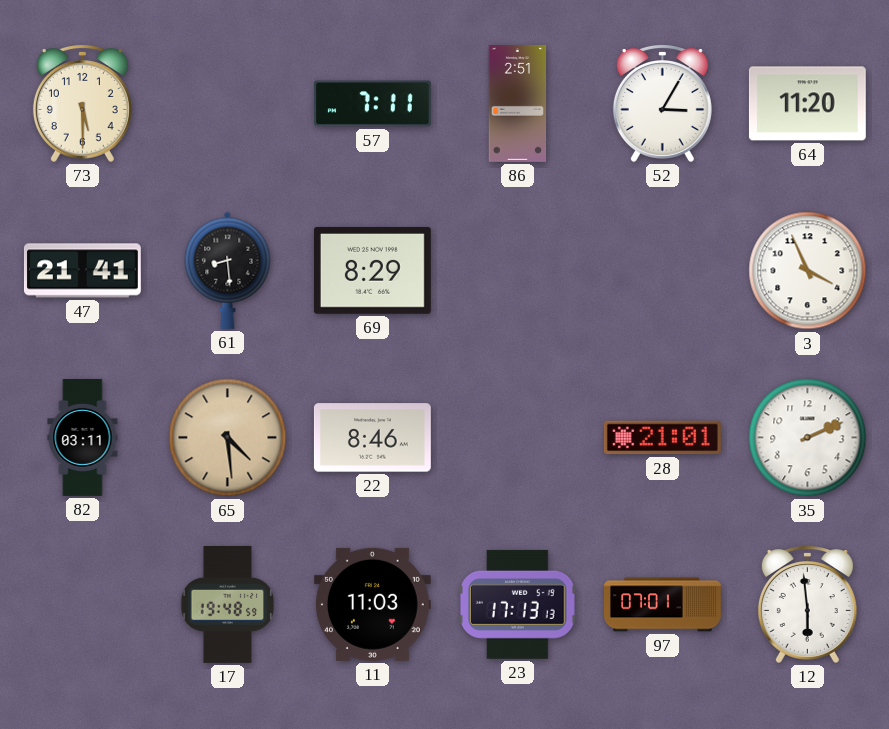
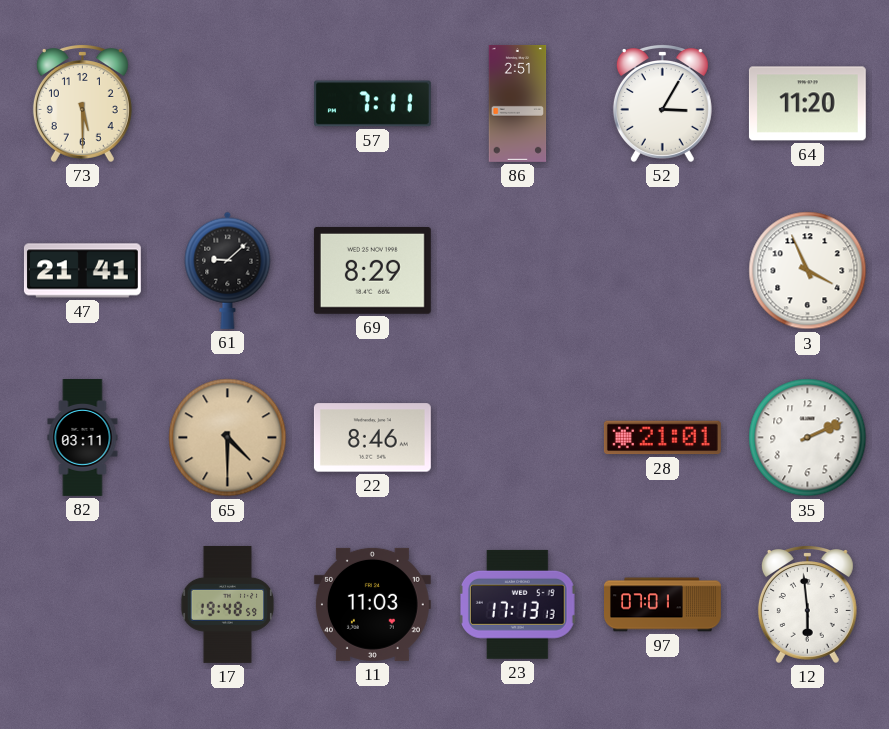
61: 8:29 -> 9:08 (228, 270)
65: 4:29 -> 4:30 (228, 438)
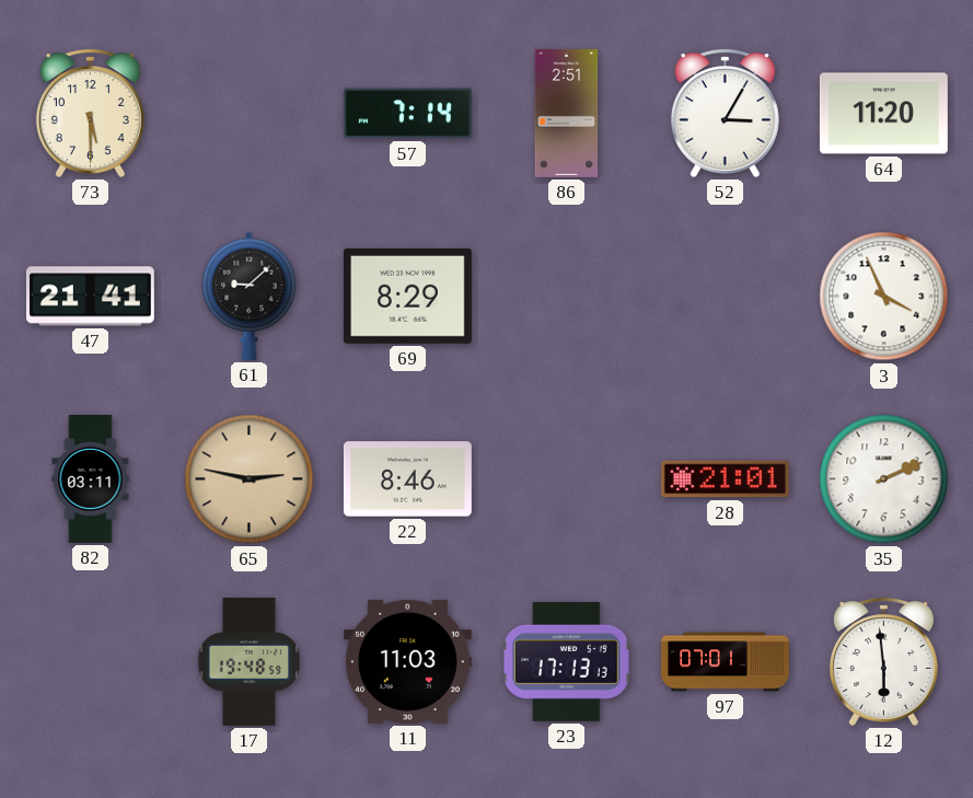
57: 7:11 -> 7:14 (407, 114)
65: 4:30 -> 2:47 (250, 479)
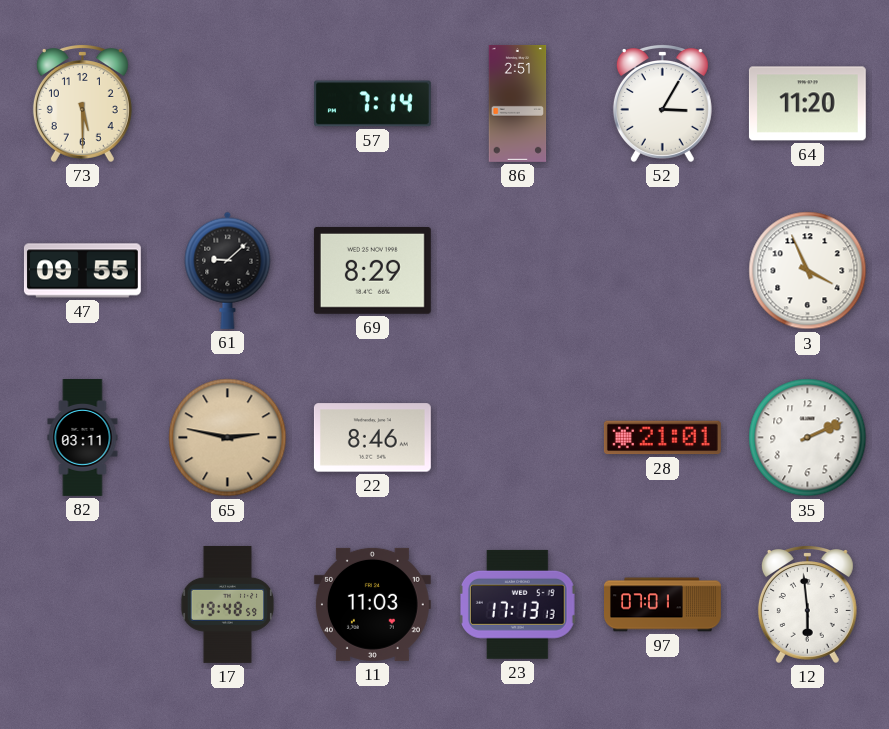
47: 21:41 -> 09:55 (82, 271)
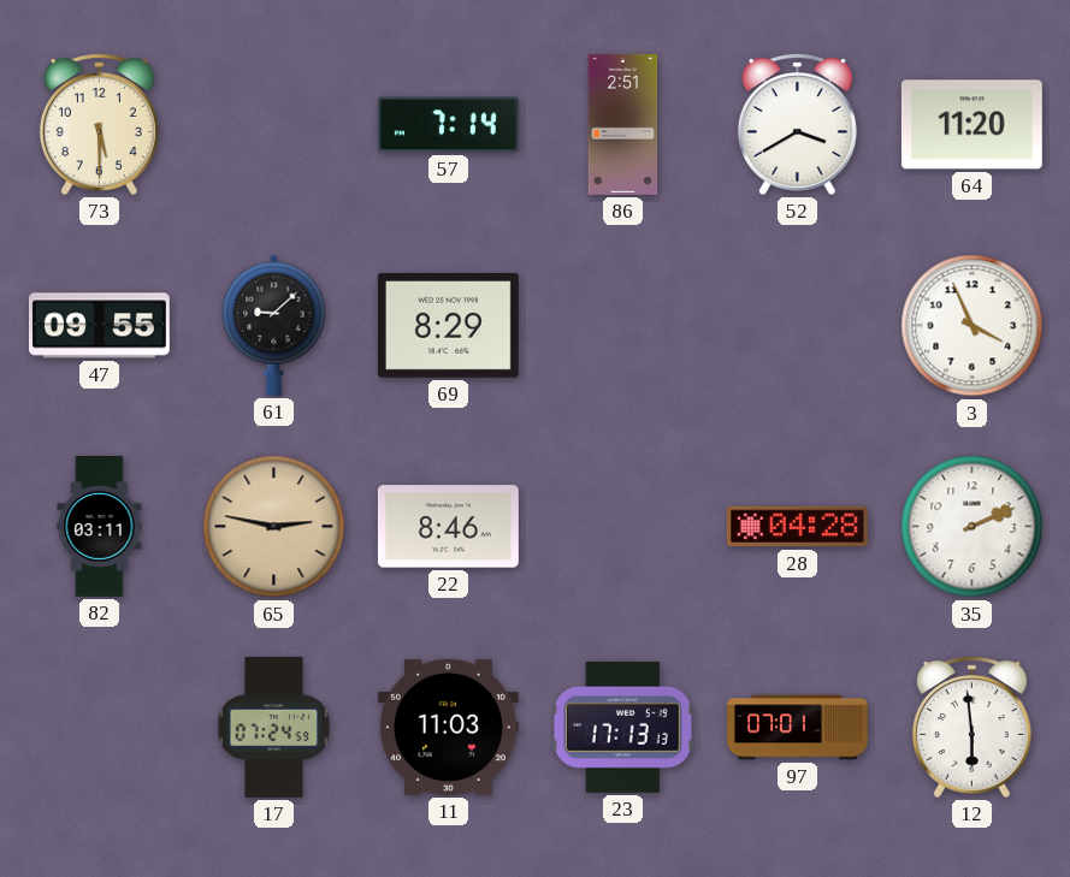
52: 3:05 -> 3:40 (797, 125)
28: 21:01 -> 04:28 (797, 527)
17: 19:48 -> 07:24 (274, 727)
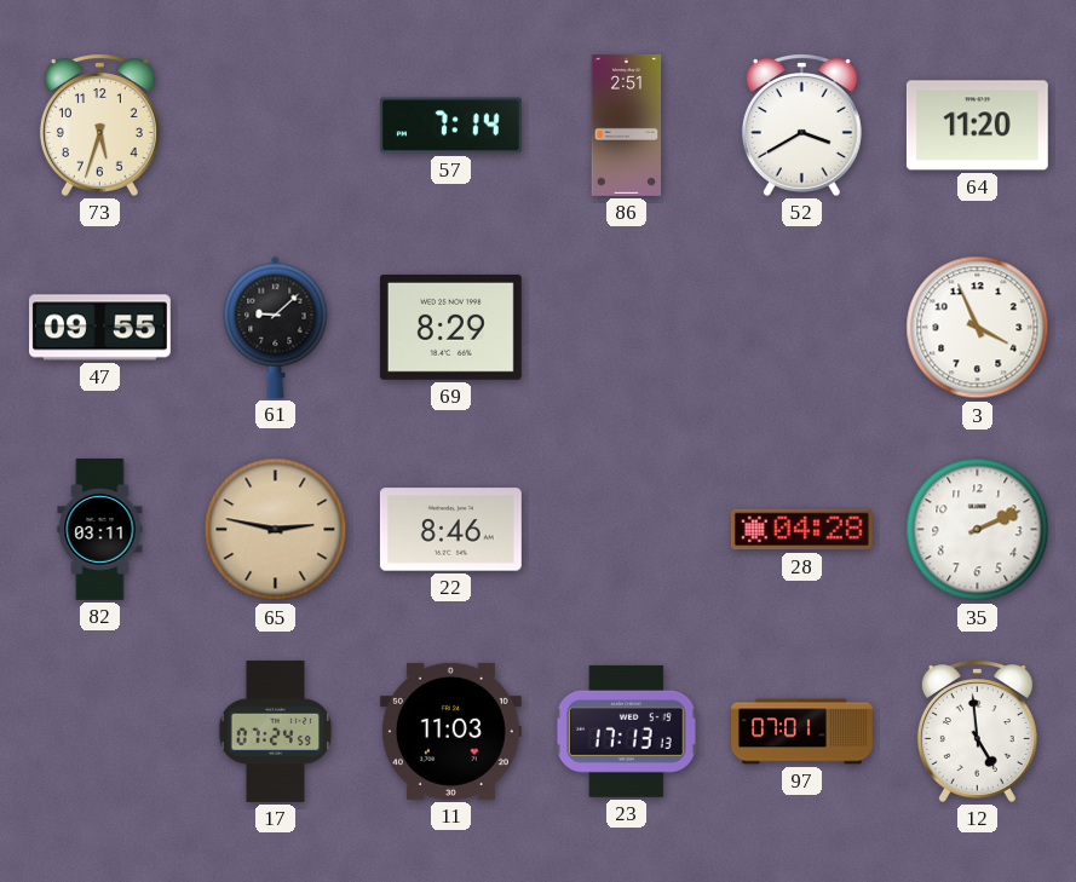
73: 5:30 -> 5:33 (99, 126)
12: 5:59 -> 4:59 (977, 732)
